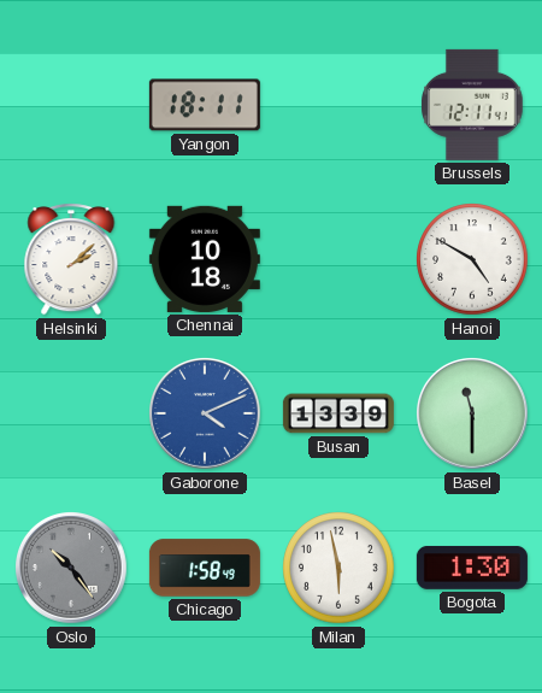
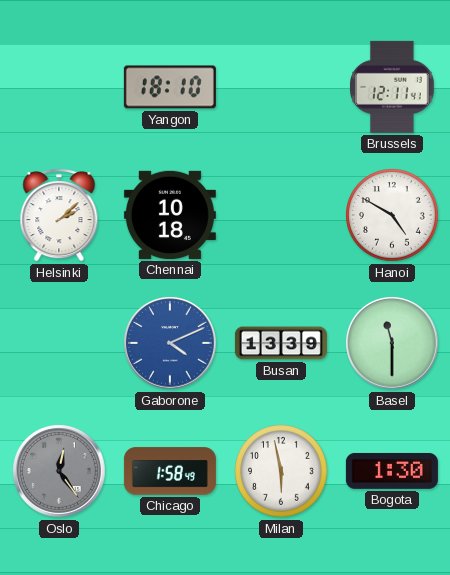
Yangon: 18:11 -> 18:10 (170, 87)
Oslo: 10:24 -> 12:24 (60, 472)
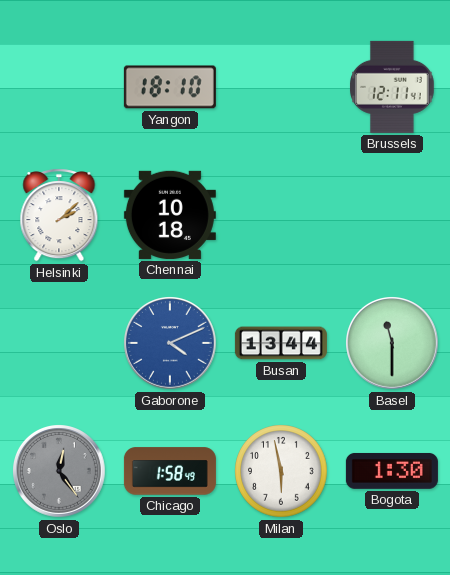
Hanoi: 4:50 -> none (392, 215)
Busan: 13:39 -> 13:44 (281, 343)
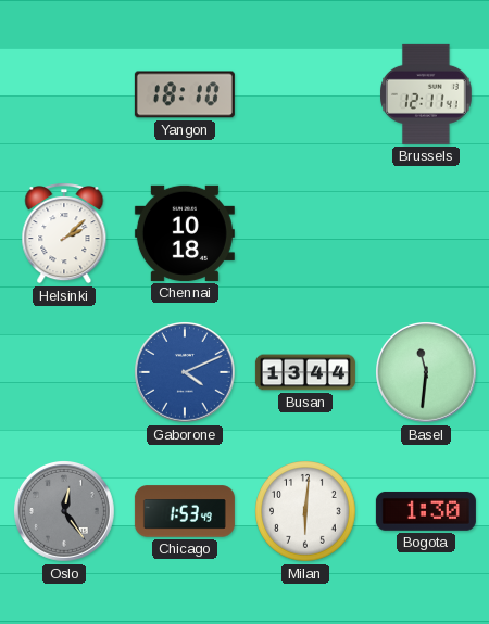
Basel: 11:30 -> 11:31 (427, 373)
Chicago: 1:58 -> 1:53 (185, 511)
Milan: 5:58 -> 6:01 (305, 511)
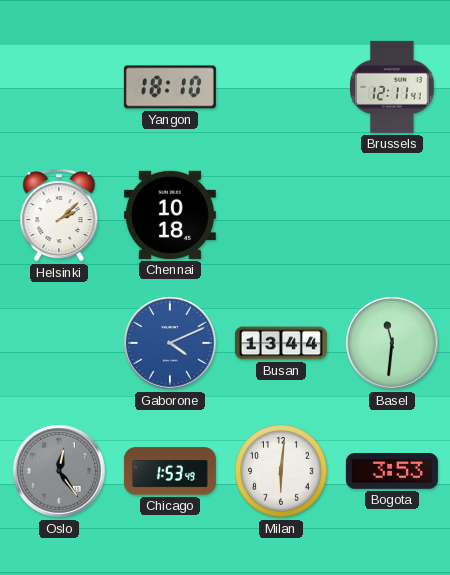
Bogota: 1:30 -> 3:53 (392, 471)
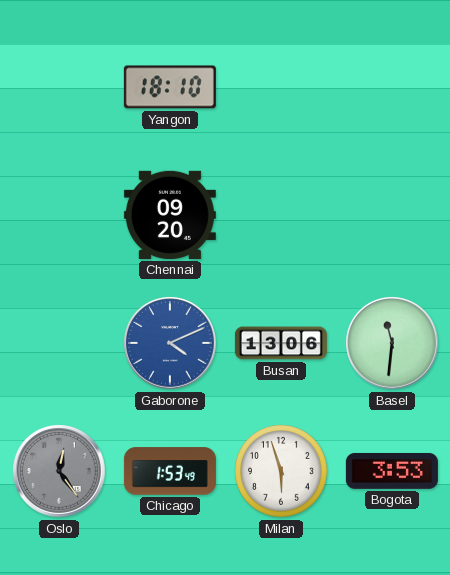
Brussels: 12:11 -> none (393, 87)
Helsinki: 2:08 -> none (59, 215)
Chennai: 10:18 -> 09:20 (170, 215)
Busan: 13:44 -> 13:06 (281, 343)
Milan: 6:01 -> 5:57 (281, 471)
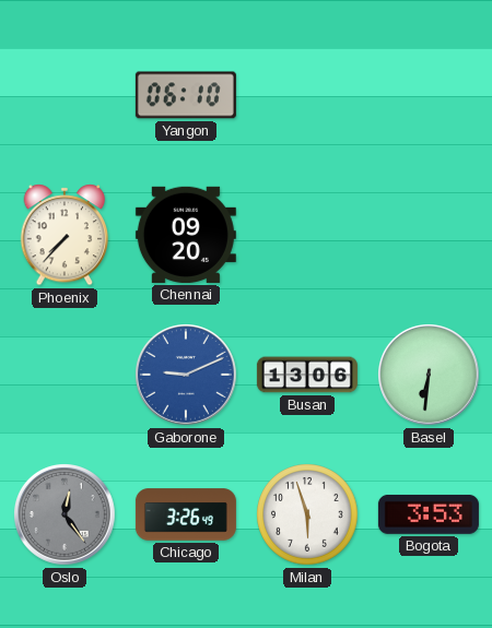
Yangon: 18:10 -> 06:10 (186, 95)
Phoenix: none -> 7:37 (65, 235)
Gaborone: 4:11 -> 9:11 (187, 376)
Basel: 11:31 -> 6:31 (430, 376)
Chicago: 1:53 -> 3:26 (186, 514)
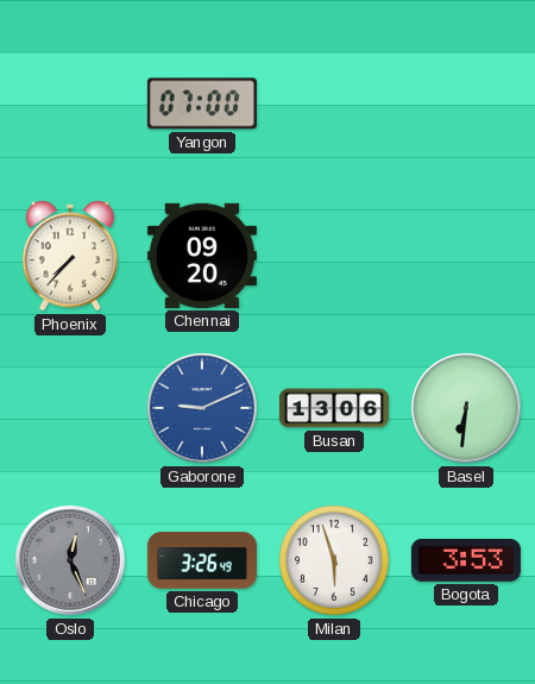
Yangon: 06:10 -> 07:00 (202, 103)
Oslo: 12:24 -> 12:26 (71, 561)
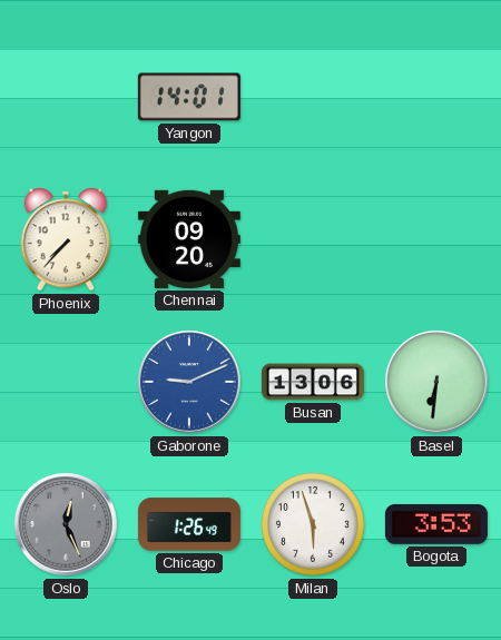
Yangon: 07:00 -> 14:01 (189, 97)
Chicago: 3:26 -> 1:26 (189, 524)
